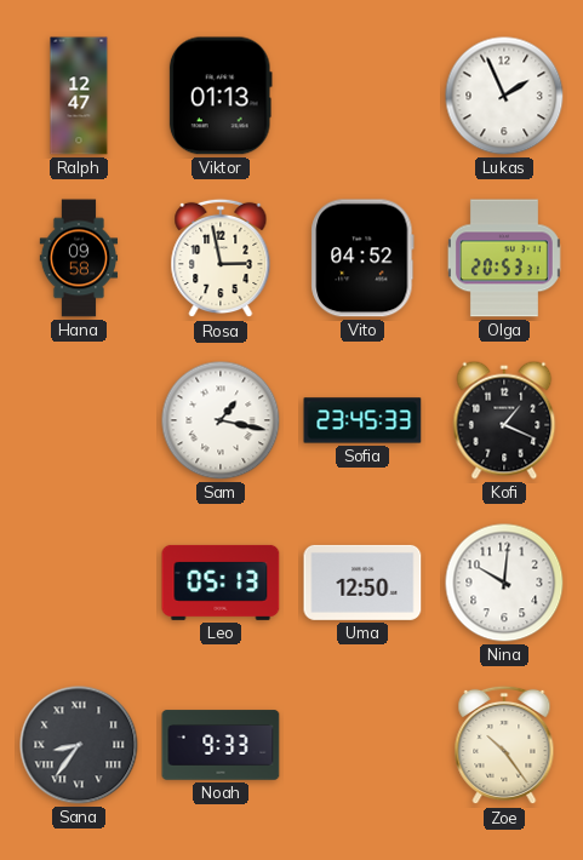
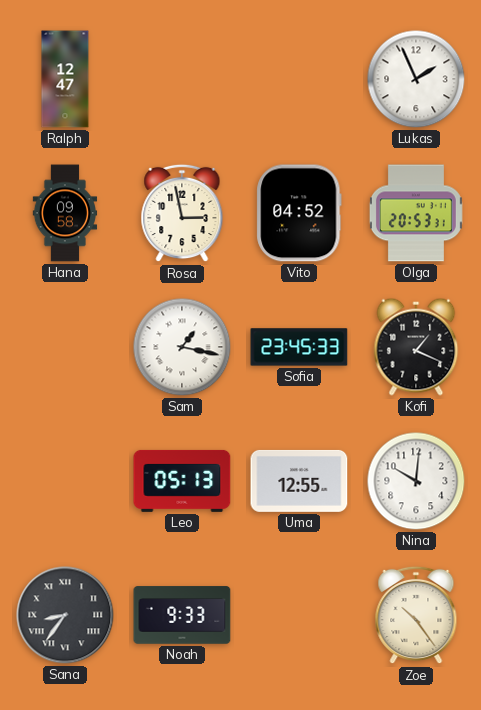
Viktor: 01:13 -> none (221, 96)
Uma: 12:50 -> 12:55 (299, 481)
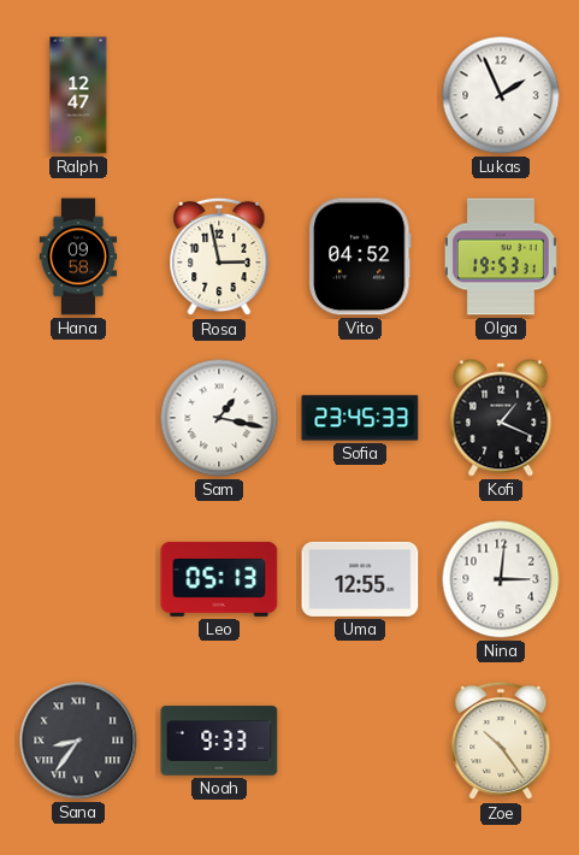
Olga: 20:53 -> 19:53 (501, 256)
Nina: 10:01 -> 3:01 (501, 579)
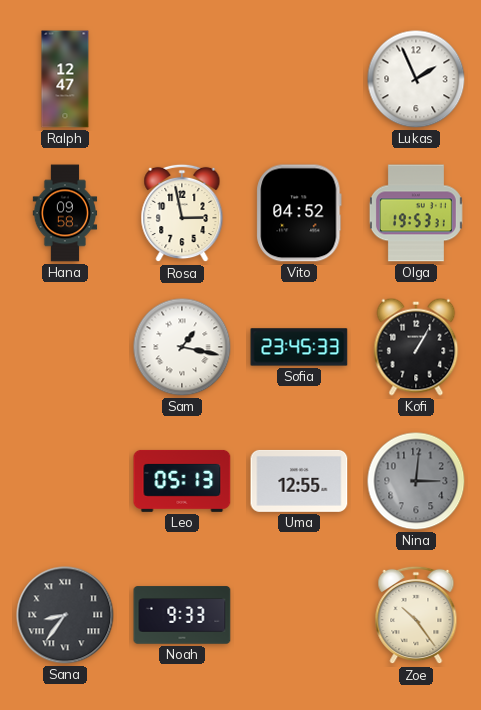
Kofi: 1:19 -> 1:05 (416, 347)
Nina dial: white -> grey (416, 481)
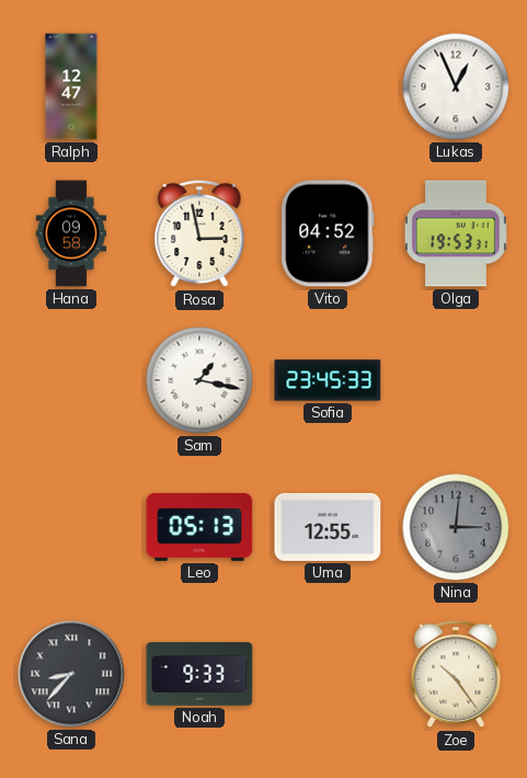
Lukas: 1:56 -> 12:56 (456, 87)
Kofi: 1:05 -> none (416, 347)
Sana: 8:36 -> 8:37 (71, 674)
